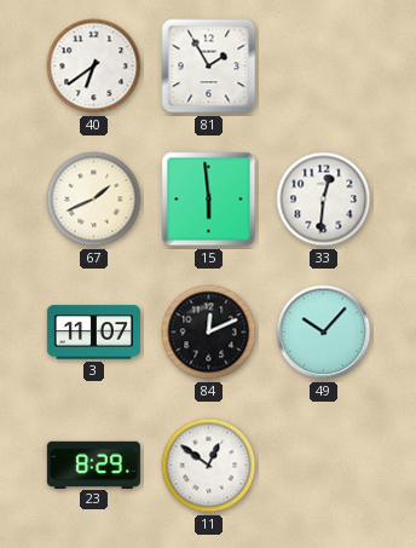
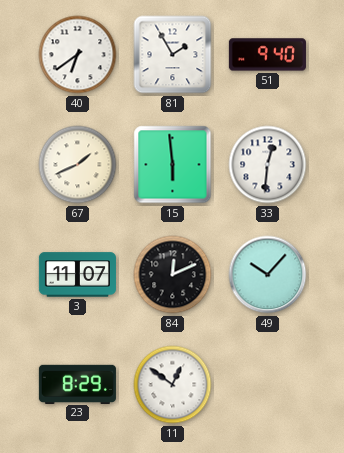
51: none -> 9:40 (267, 55)
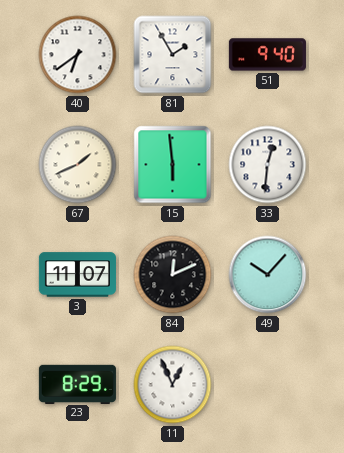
11: 12:51 -> 12:56 (173, 385)
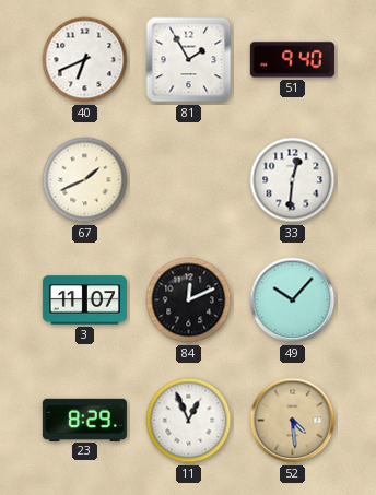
40: 6:39 -> 6:41 (85, 60)
15: 5:59 -> none (173, 165)
52: none -> 4:29 (293, 421)
